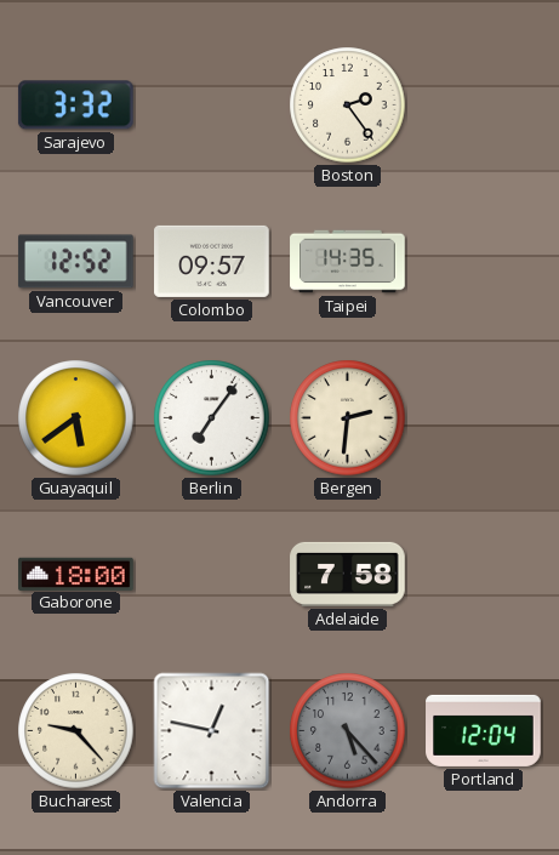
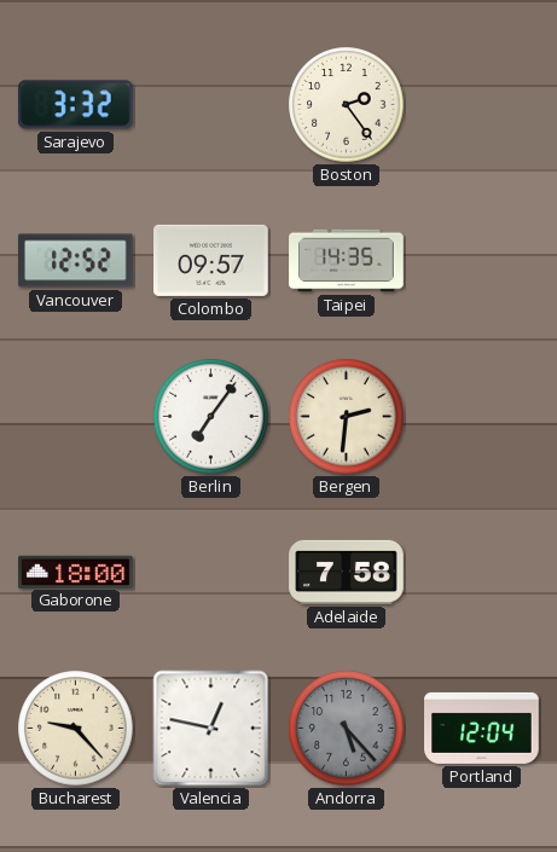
Guayaquil: 5:39 -> none (76, 418)
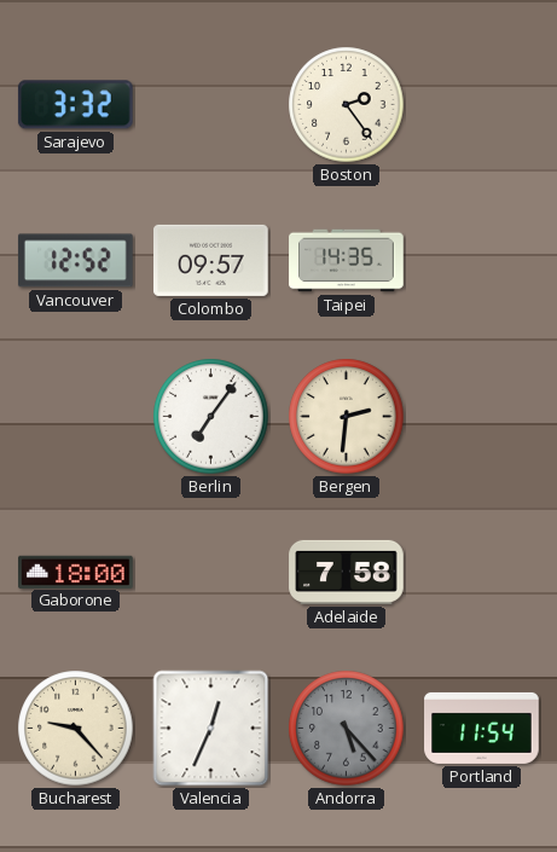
Valencia: 12:47 -> 12:34 (211, 729)
Portland: 12:04 -> 11:54 (482, 728)
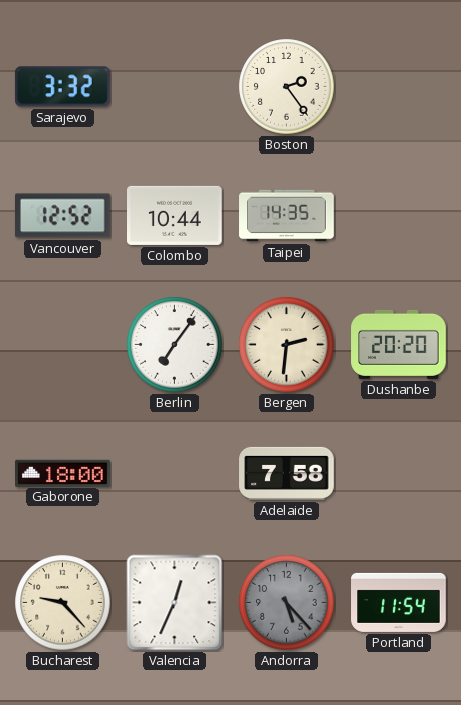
Colombo: 09:57 -> 10:44 (175, 215)
Dushanbe: none -> 20:20 (399, 344)
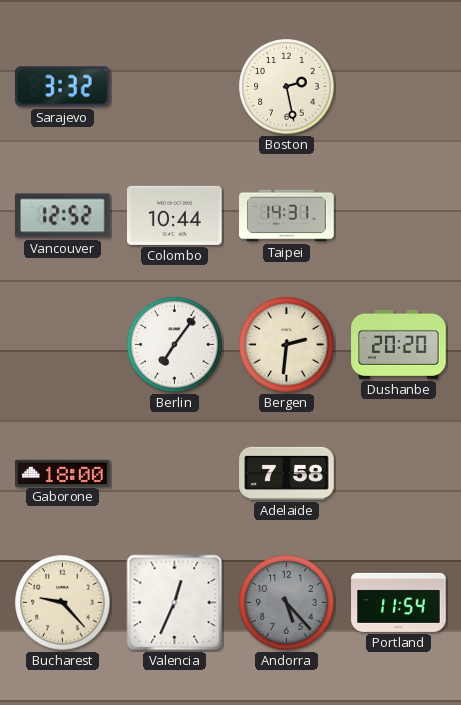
Boston: 2:24 -> 2:28 (287, 87)
Taipei: 14:35 -> 14:31 (287, 216)
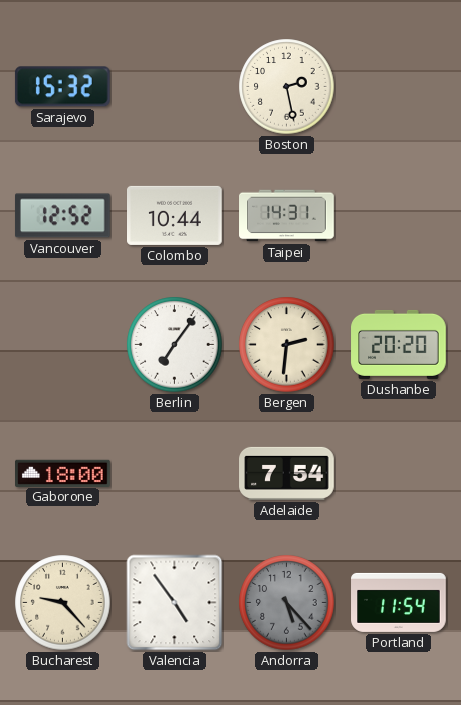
Sarajevo: 3:32 -> 15:32 (62, 87)
Adelaide: 7:58 -> 7:54 (287, 473)
Valencia: 12:34 -> 4:54 (175, 603)
